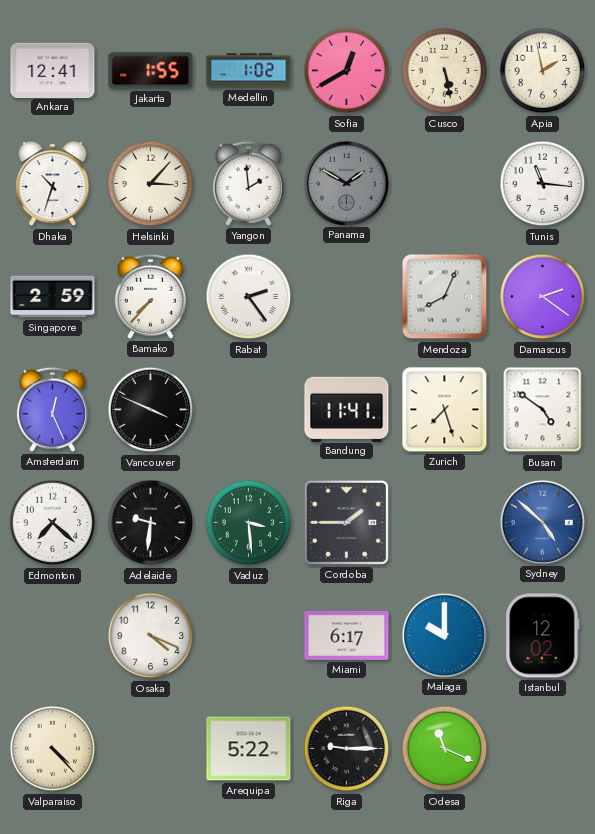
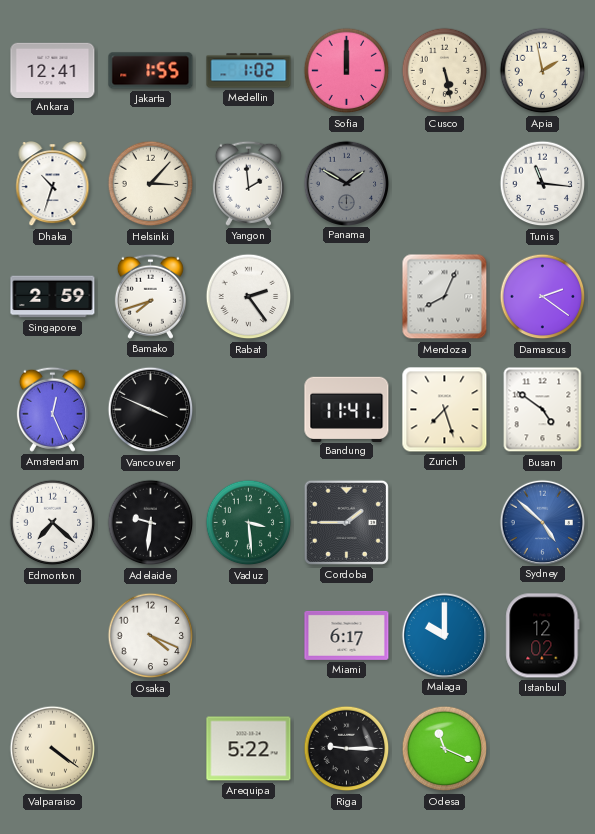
Sofia: 12:40 -> 12:00 (347, 71)
Bamako: 7:37 -> 7:42 (150, 296)
Valparaiso: 4:23 -> 4:21 (53, 749)
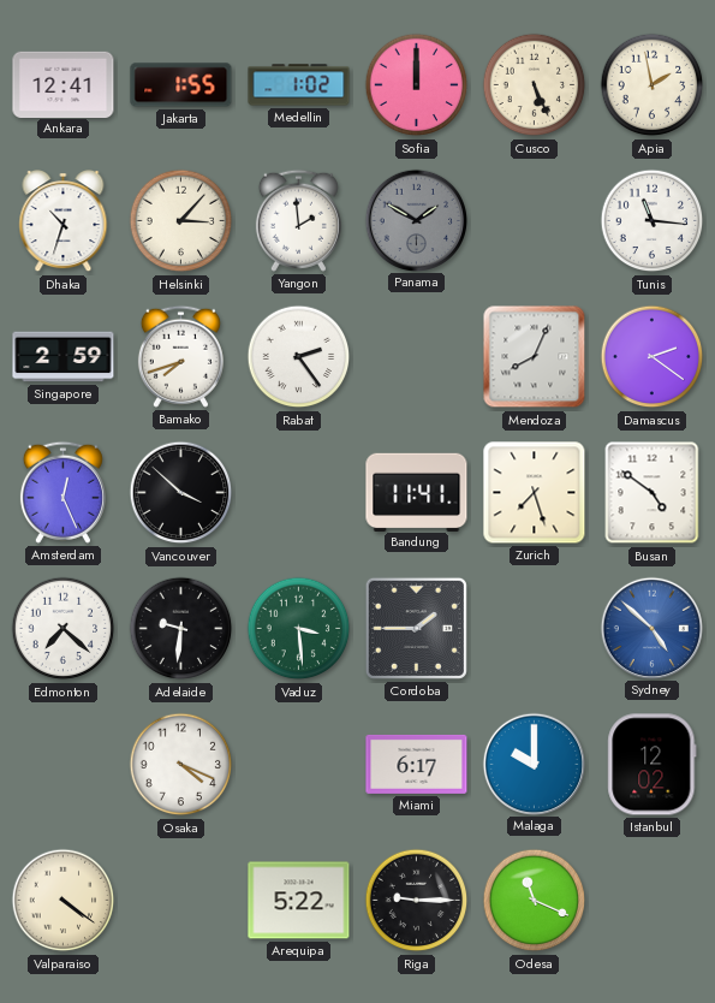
Cusco: 5:28 -> 5:26 (535, 85)
Vancouver: 3:49 -> 3:52 (181, 493)
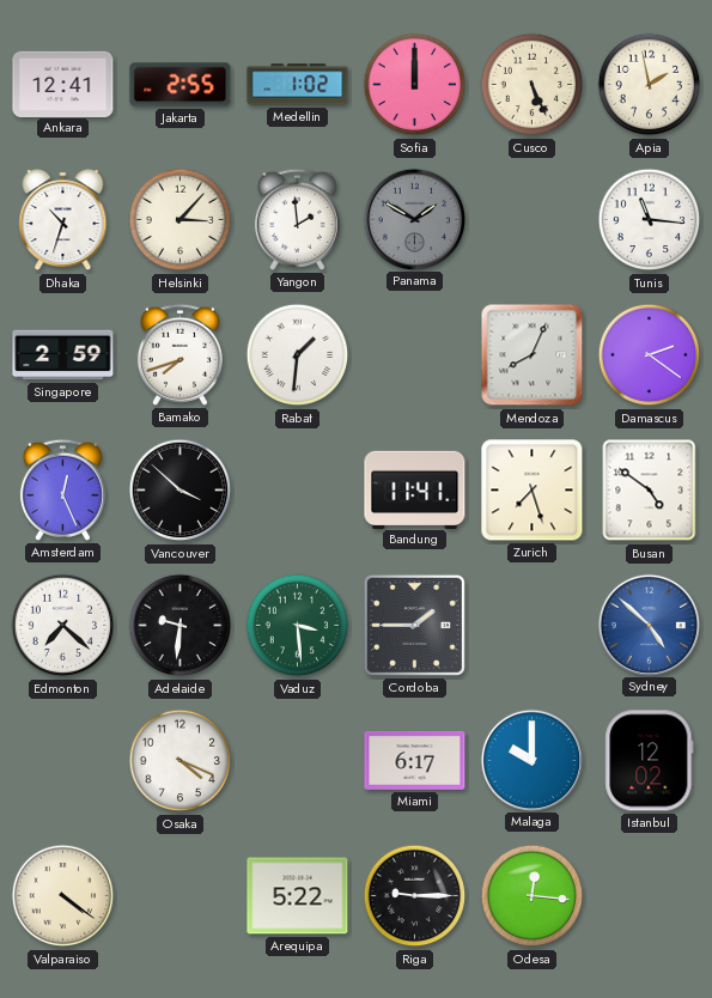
Jakarta: 1:55 -> 2:55 (181, 85)
Rabat: 2:24 -> 1:31 (298, 355)
Odesa: 11:19 -> 12:16 (533, 896)
